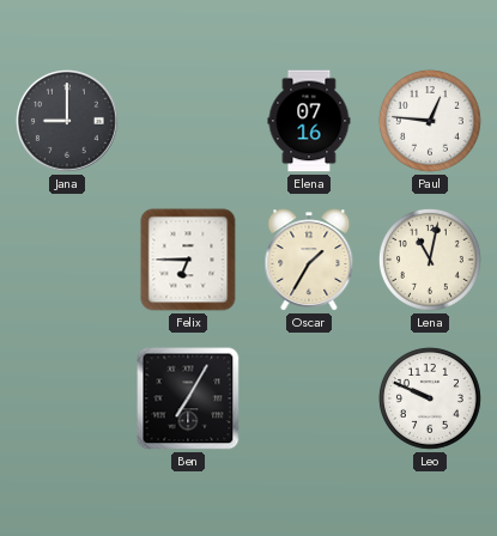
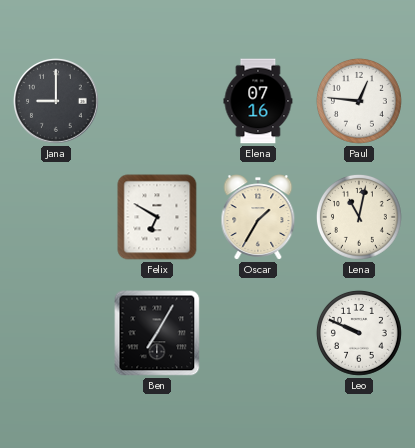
Felix: 6:45 -> 6:50 (157, 217)
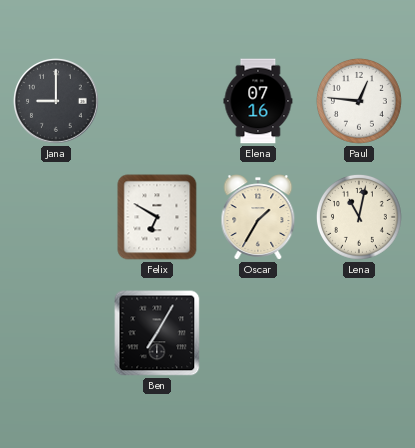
Leo: 9:49 -> none (359, 333)
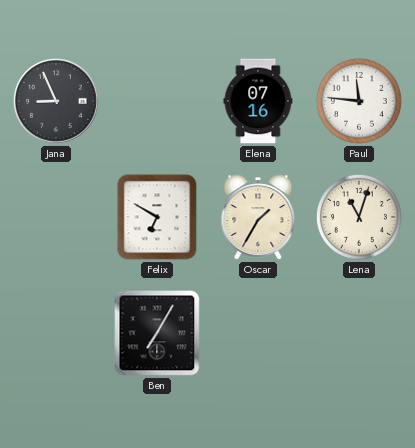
Jana: 9:00 -> 8:56 (56, 101)
Paul: 12:46 -> 11:46 (359, 101)
Lena: 11:02 -> 11:03 (359, 217)
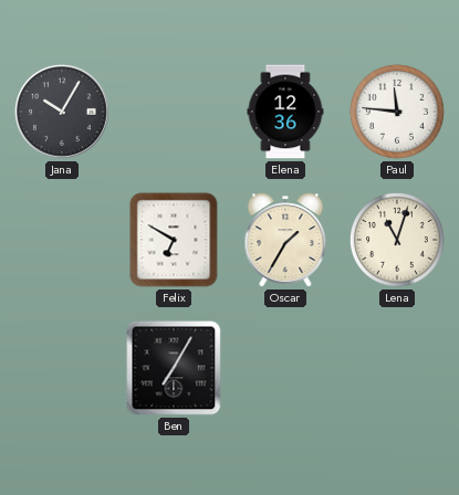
Jana: 8:56 -> 10:05 (62, 112)
Elena: 07:16 -> 12:36 (285, 112)
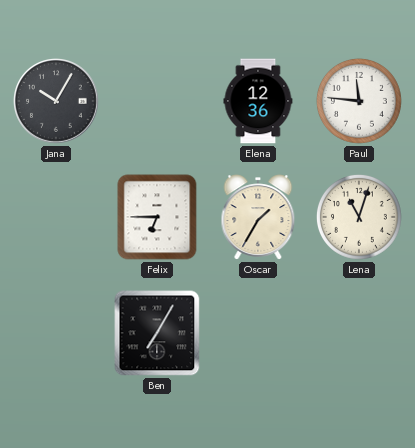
Felix: 6:50 -> 6:45 (157, 217)
